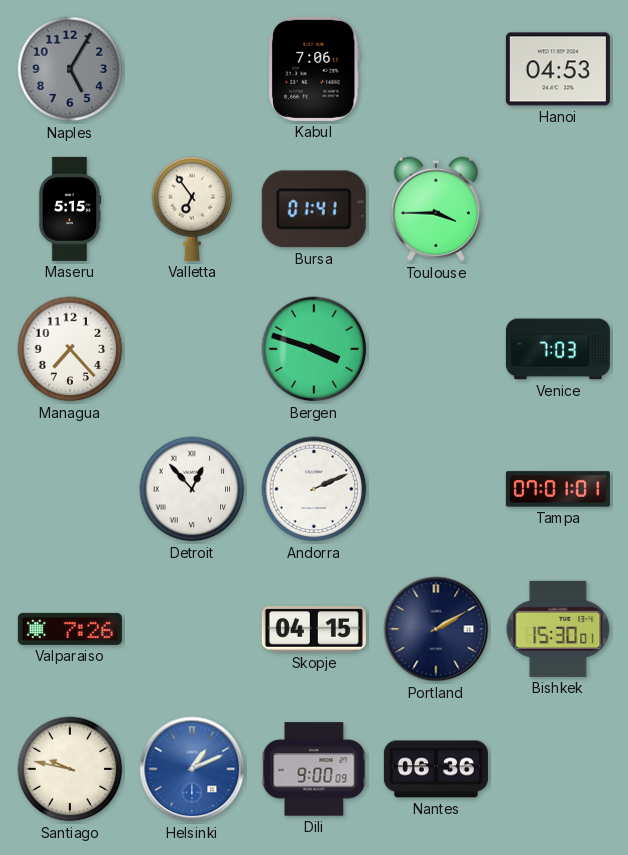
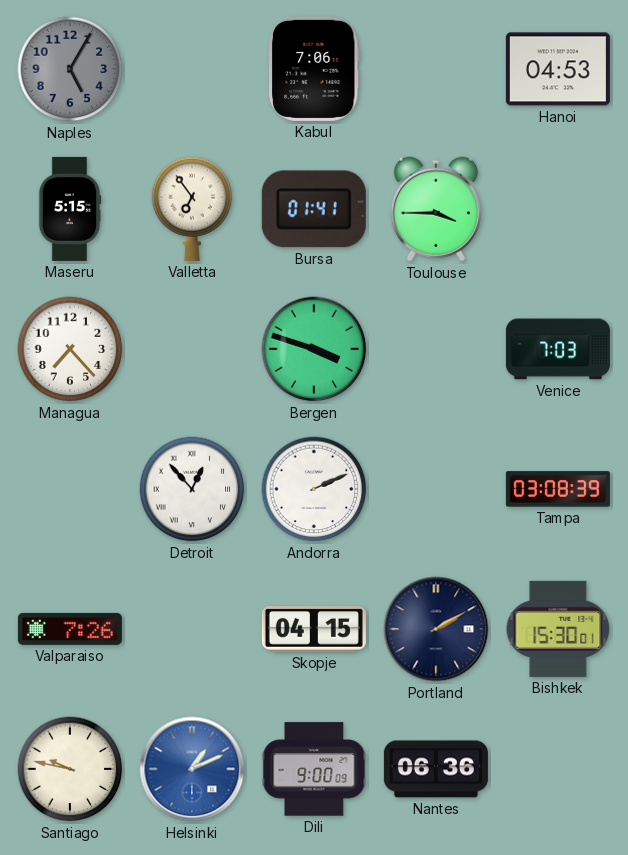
Tampa: 07:01 -> 03:08 (558, 489)
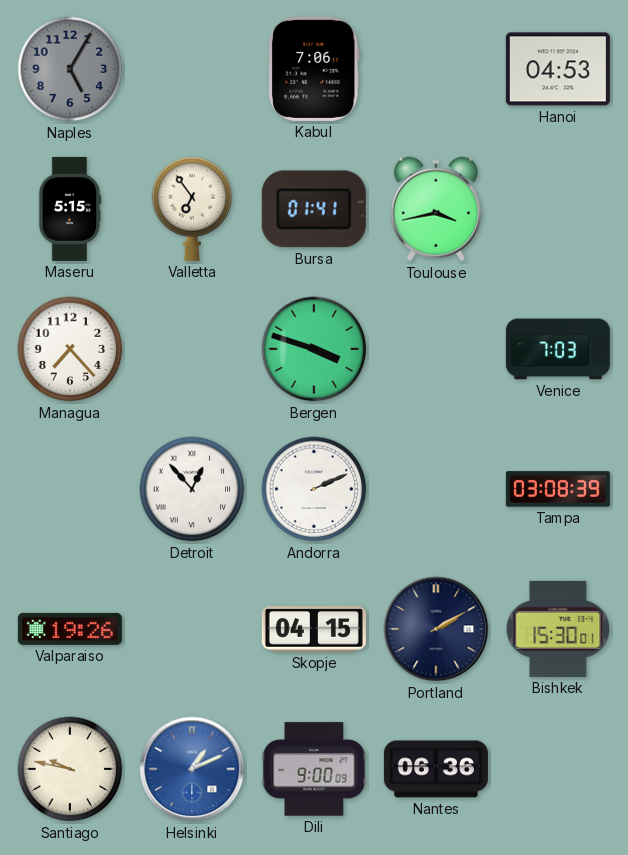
Toulouse: 3:45 -> 3:43 (436, 209)
Valparaiso: 7:26 -> 19:26 (70, 629)
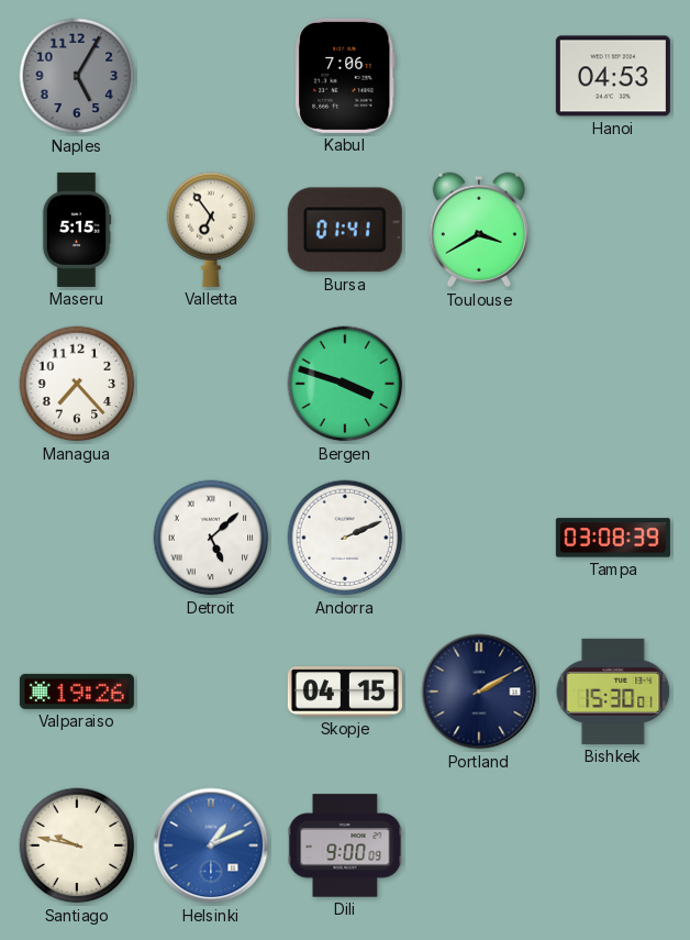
Toulouse: 3:43 -> 3:40 (479, 230)
Venice: 7:03 -> none (558, 349)
Detroit: 12:53 -> 5:08 (211, 538)
Nantes: 06:36 -> none (436, 769)
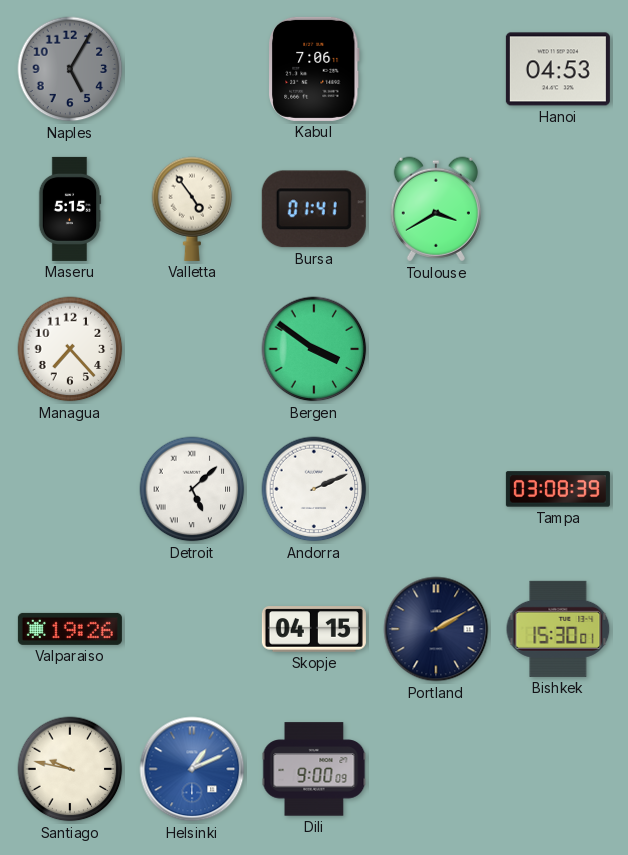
Valletta: 6:54 -> 4:54 (192, 209)
Bergen: 3:48 -> 3:51 (314, 349)
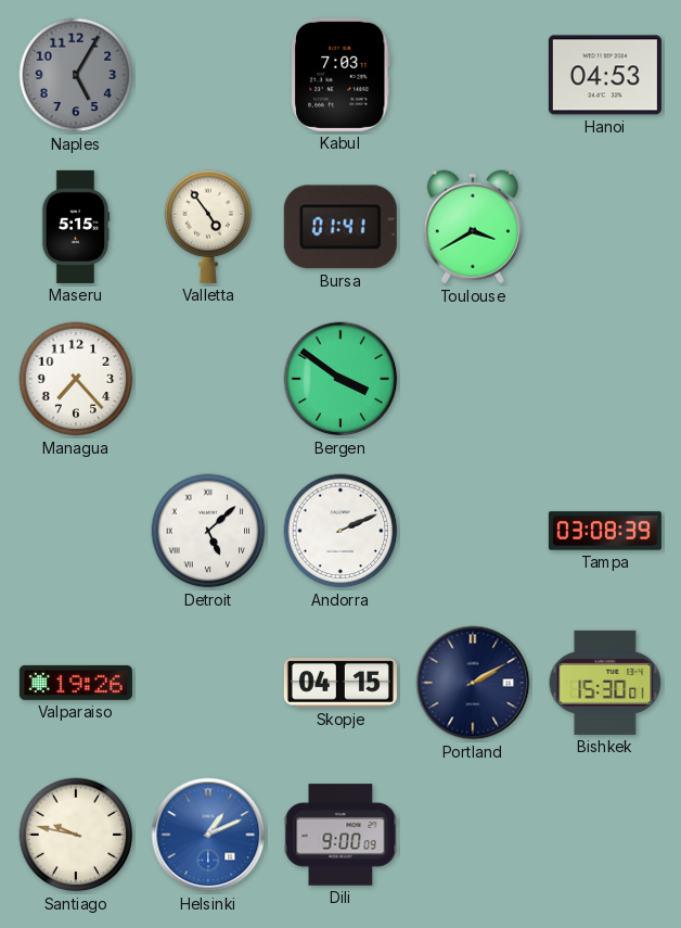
Kabul: 7:06 -> 7:03 (340, 75)
